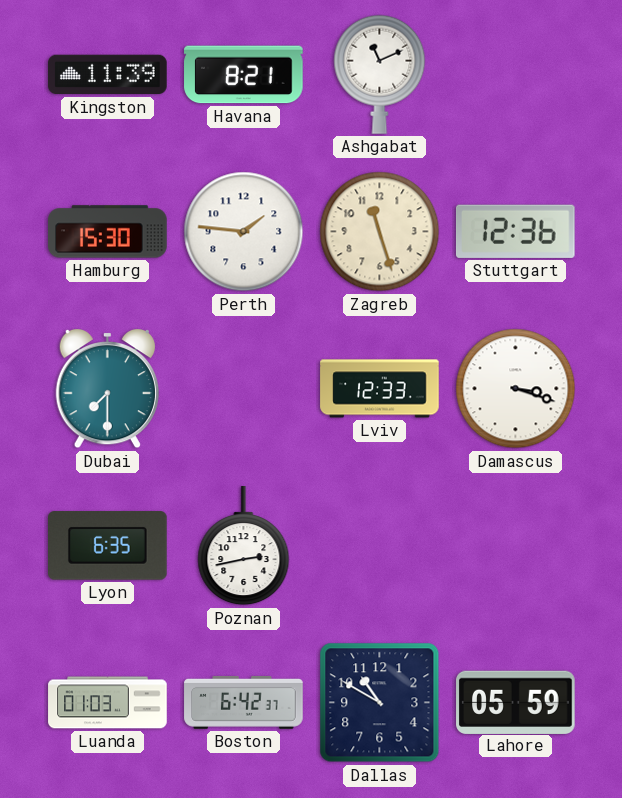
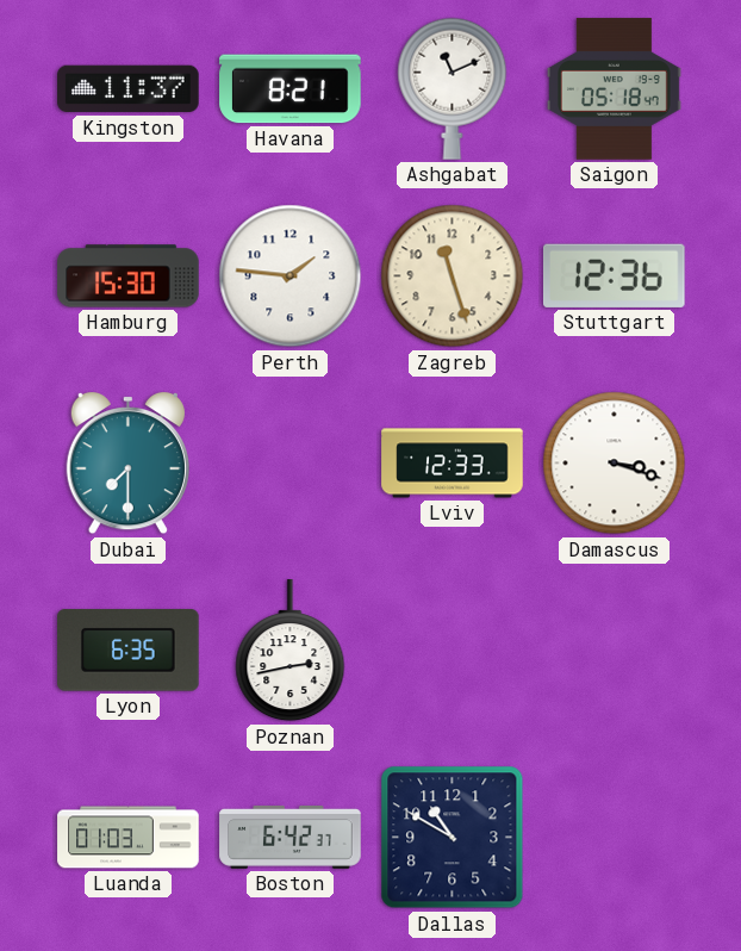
Kingston: 11:39 -> 11:37 (129, 89)
Saigon: none -> 05:18 (614, 89)
Lahore: 05:59 -> none (516, 702)
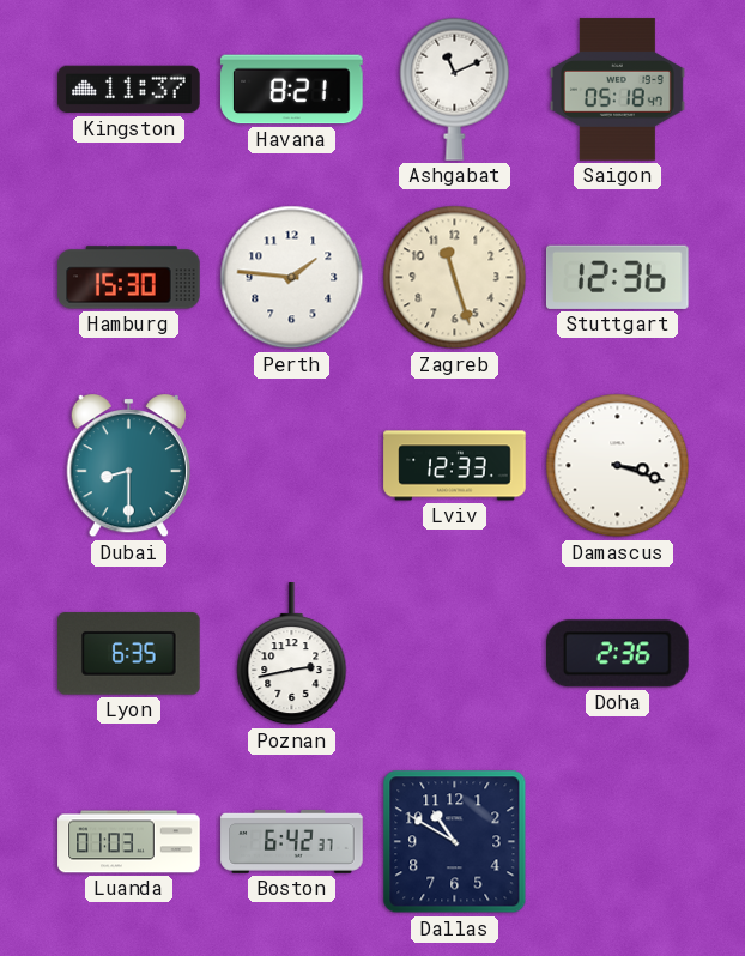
Dubai: 7:30 -> 8:30 (128, 467)
Doha: none -> 2:36 (618, 654)
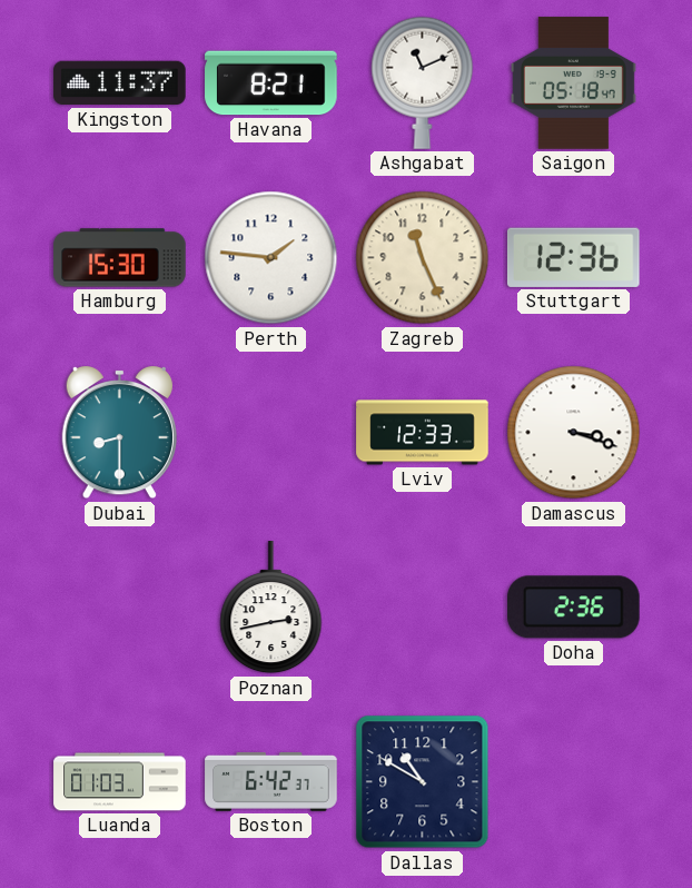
Zagreb: 11:27 -> 11:26 (423, 258)
Lyon: 6:35 -> none (129, 654)
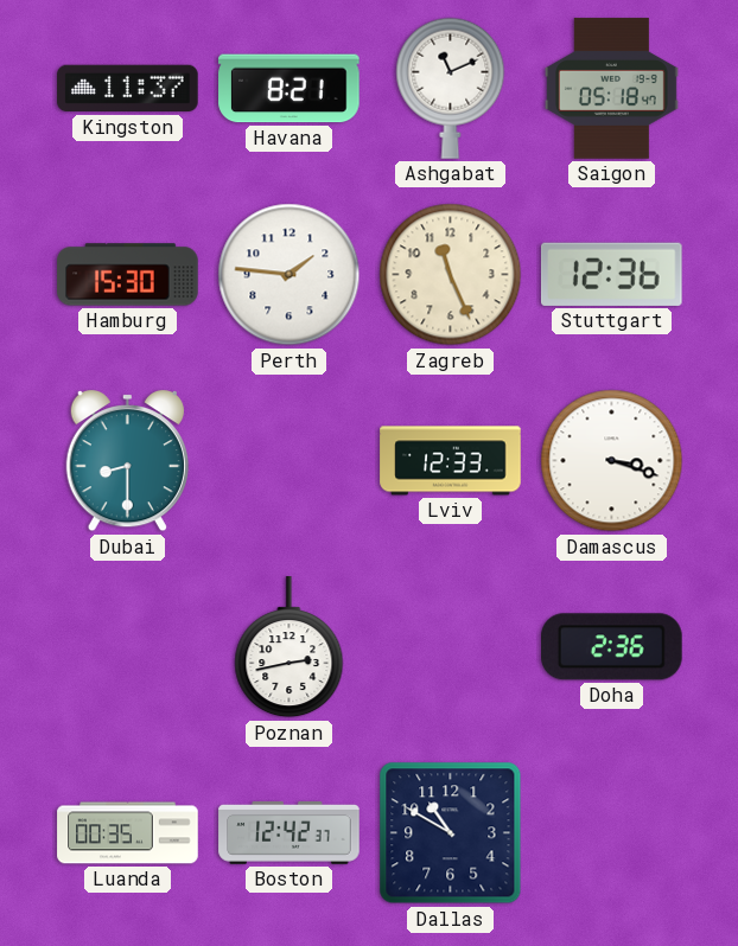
Luanda: 01:03 -> 00:35 (128, 833)
Boston: 6:42 -> 12:42 (290, 832)
